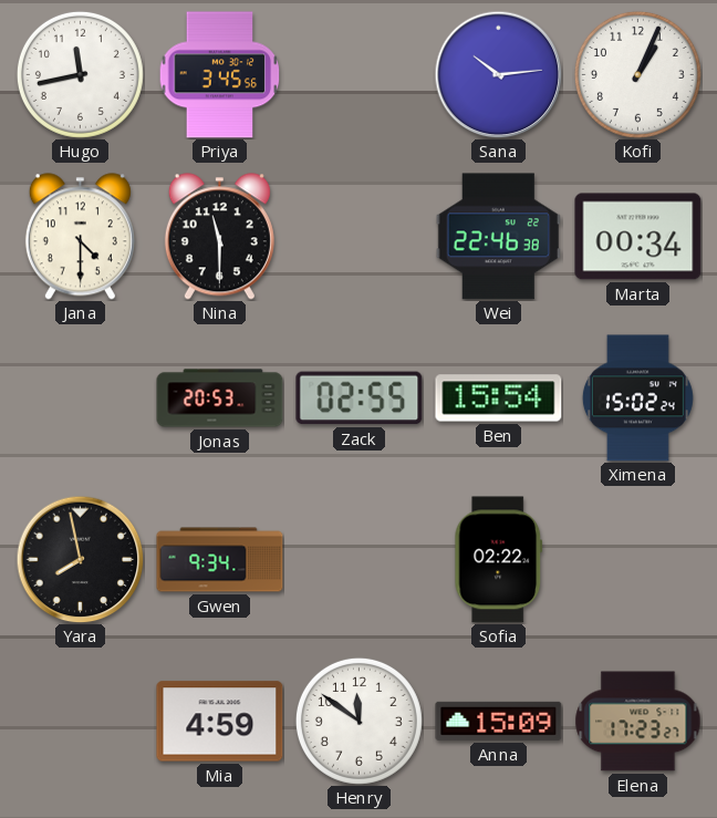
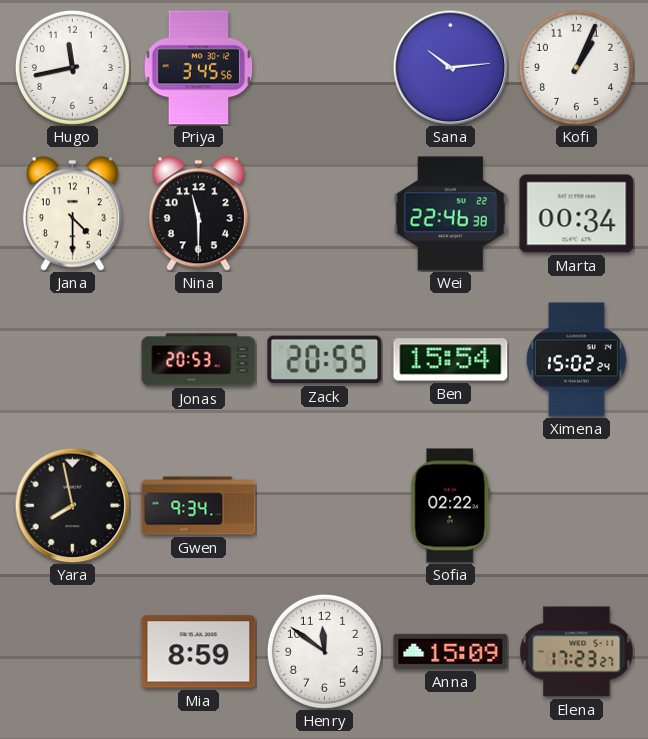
Zack: 02:55 -> 20:55 (325, 360)
Mia: 4:59 -> 8:59 (199, 652)
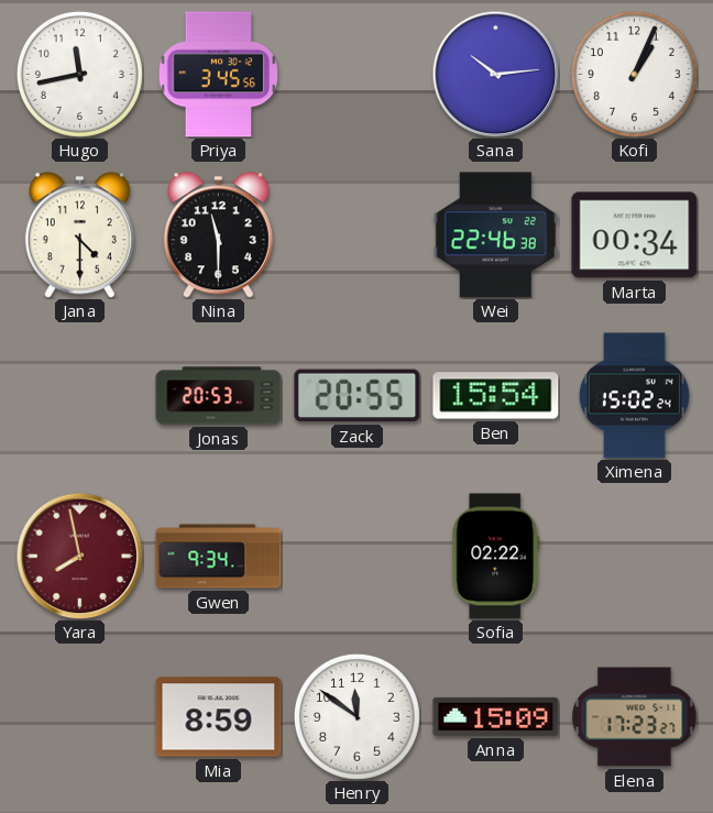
Yara dial: black -> burgundy (79, 556)
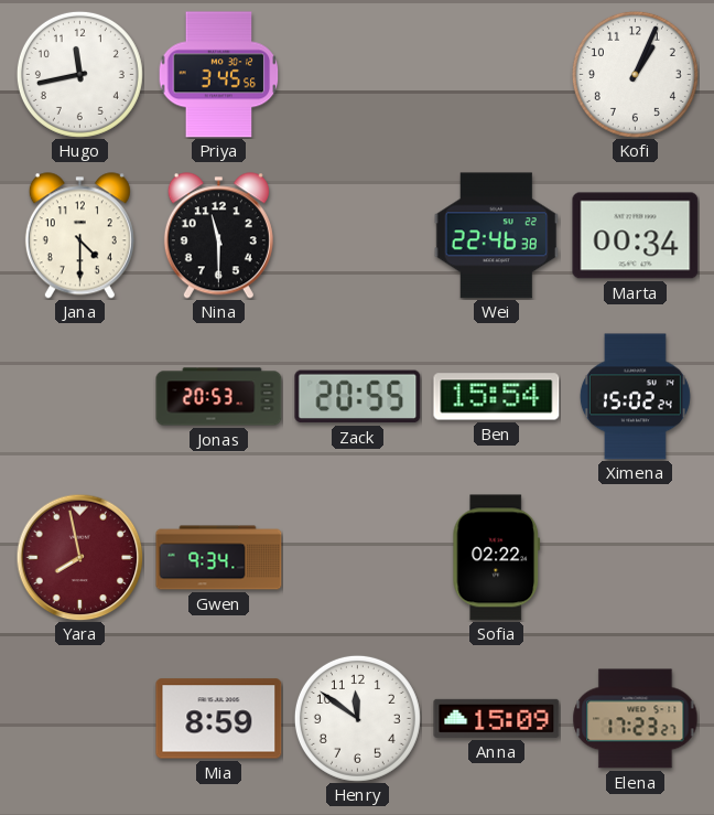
Sana: 10:14 -> none (495, 74)
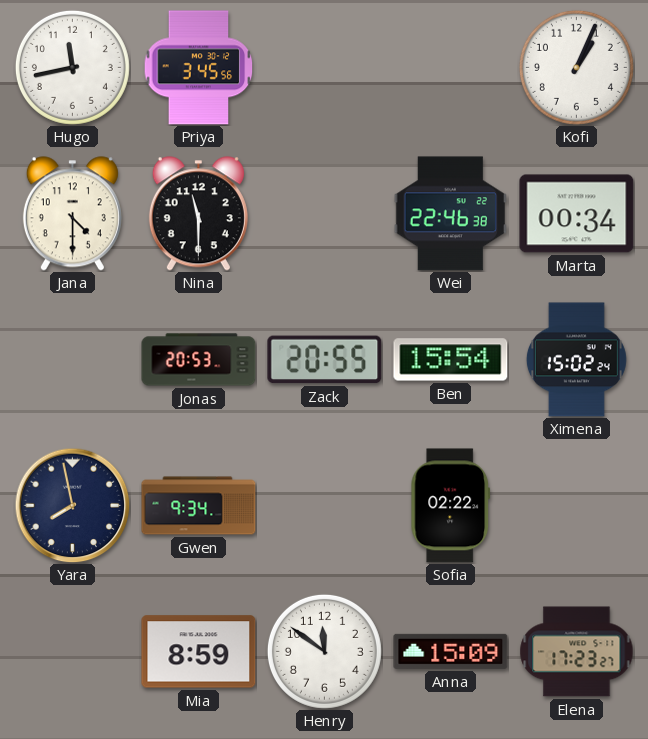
Yara dial: burgundy -> navy (72, 505)
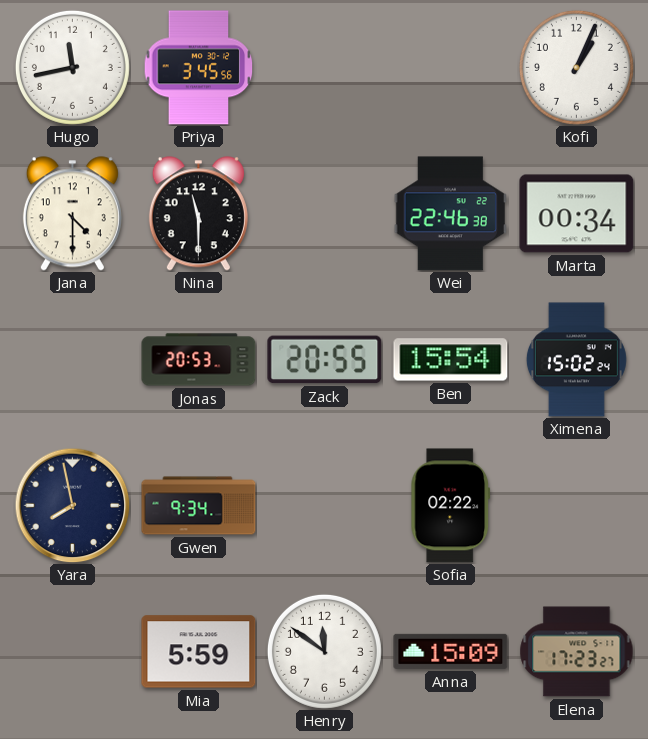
Mia: 8:59 -> 5:59 (199, 652)
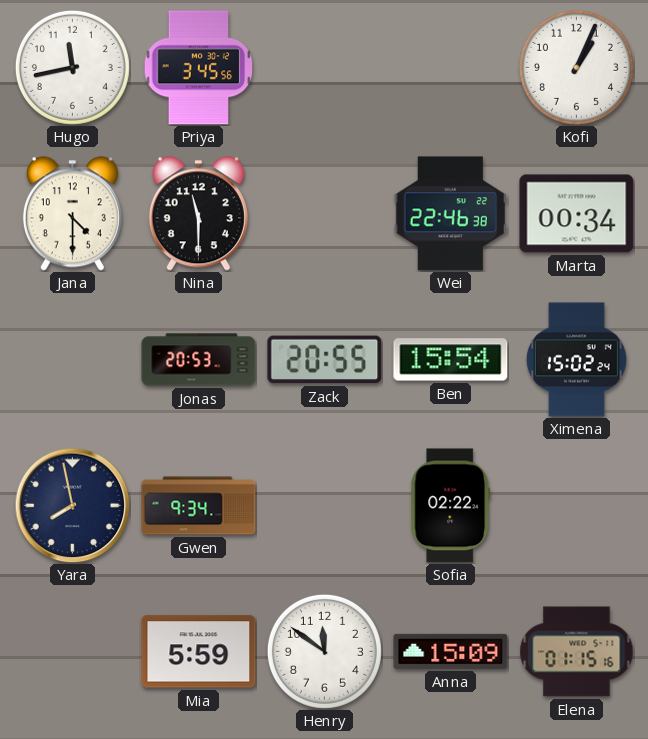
Elena: 17:23 -> 01:15 (577, 652)
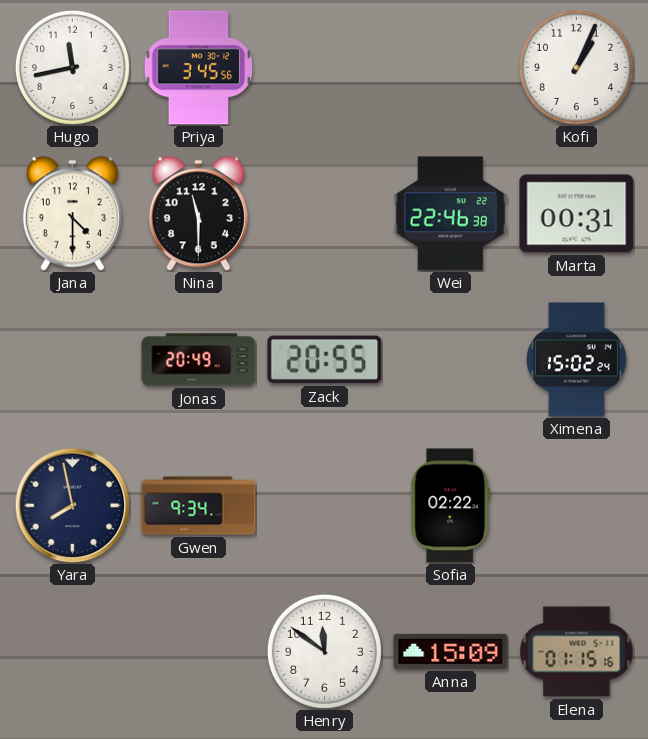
Marta: 00:34 -> 00:31 (577, 214)
Jonas: 20:53 -> 20:49 (199, 360)
Ben: 15:54 -> none (451, 360)
Mia: 5:59 -> none (199, 652)
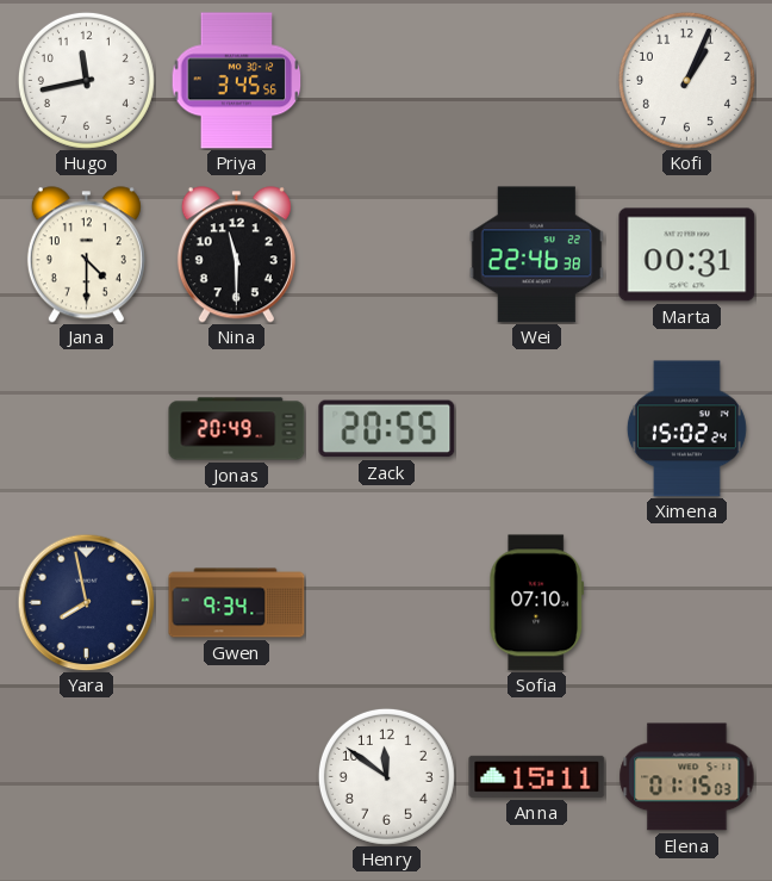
Sofia: 02:22 -> 07:10 (537, 603)
Anna: 15:09 -> 15:11 (537, 776)
Elena: 01:15:16 -> 01:15:03 (687, 777)
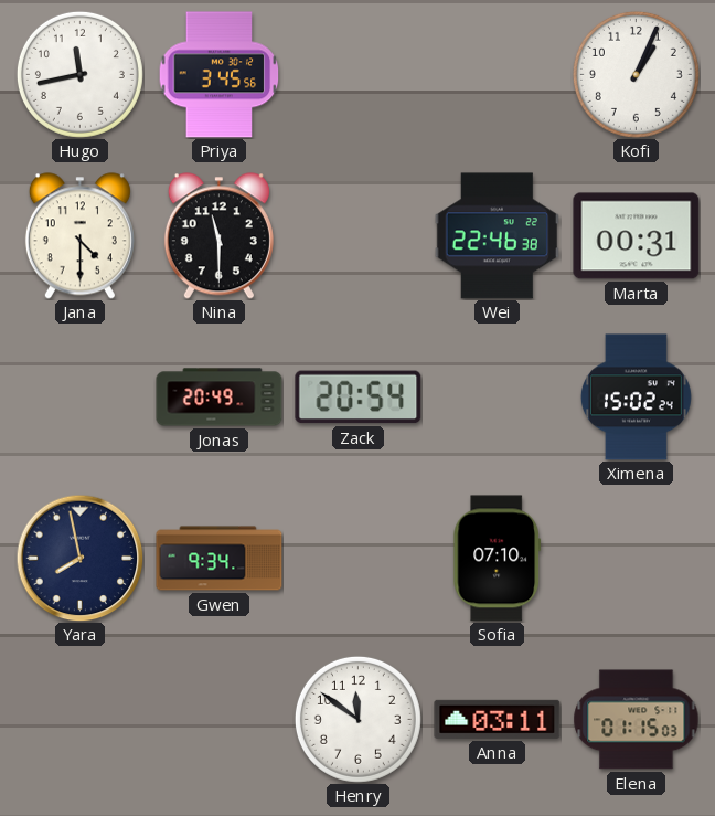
Zack: 20:55 -> 20:54 (359, 398)
Anna: 15:11 -> 03:11 (498, 719)
